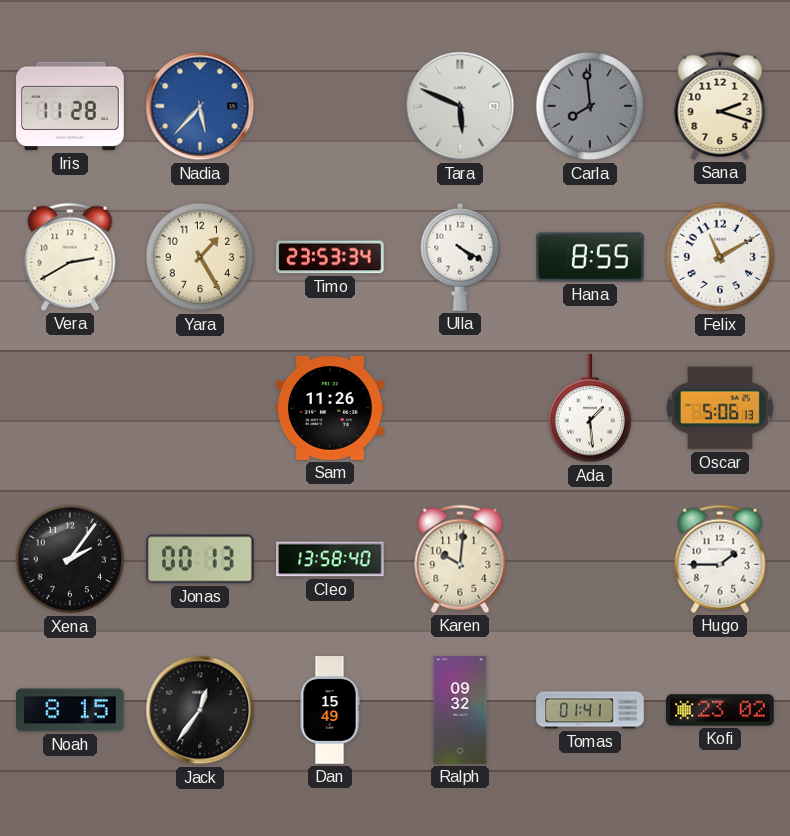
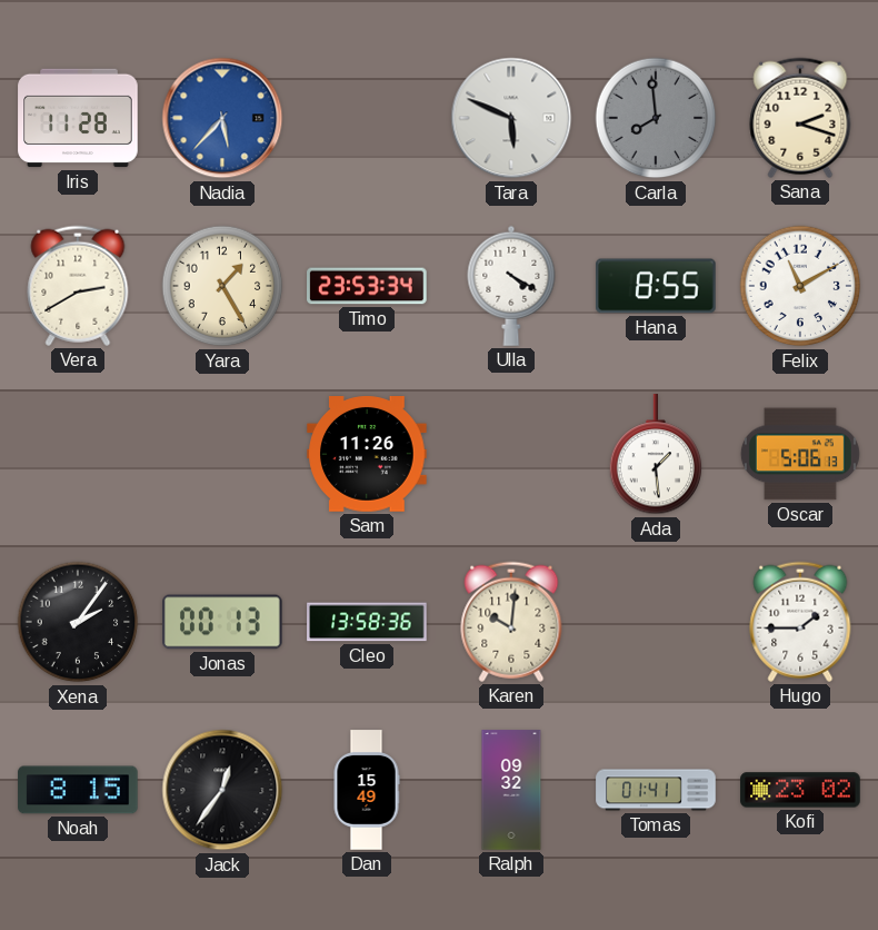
Cleo: 13:58:40 -> 13:58:36 (367, 622)
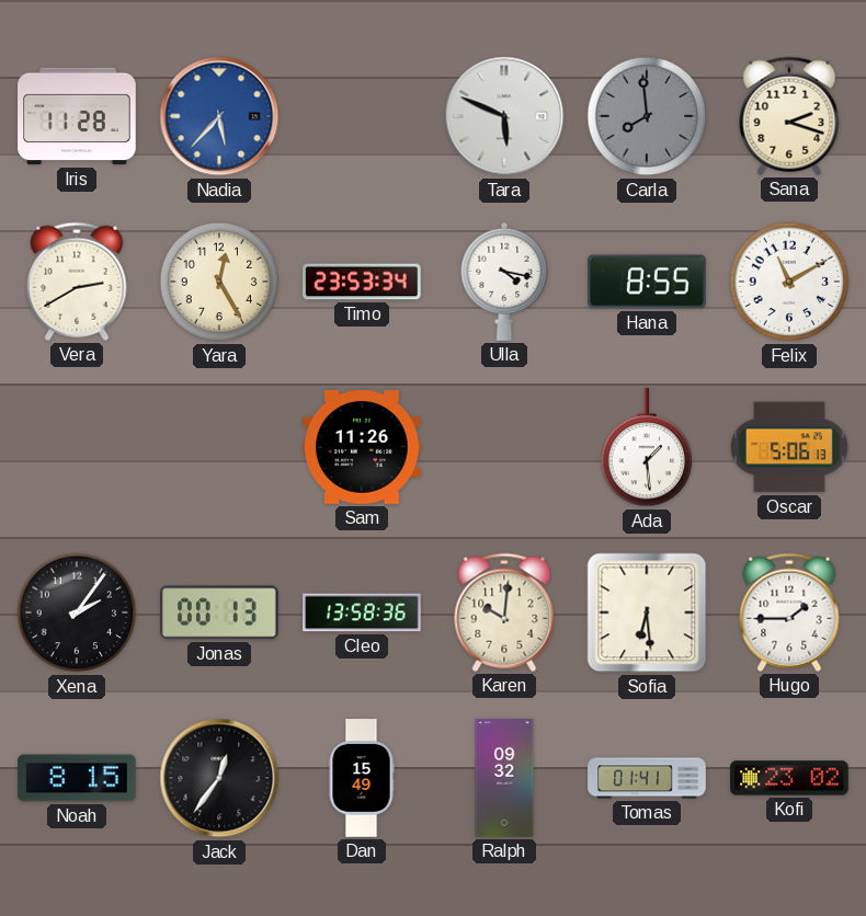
Yara: 1:25 -> 12:25 (219, 282)
Ulla: 4:20 -> 4:17 (504, 282)
Sofia: none -> 6:29 (647, 612)
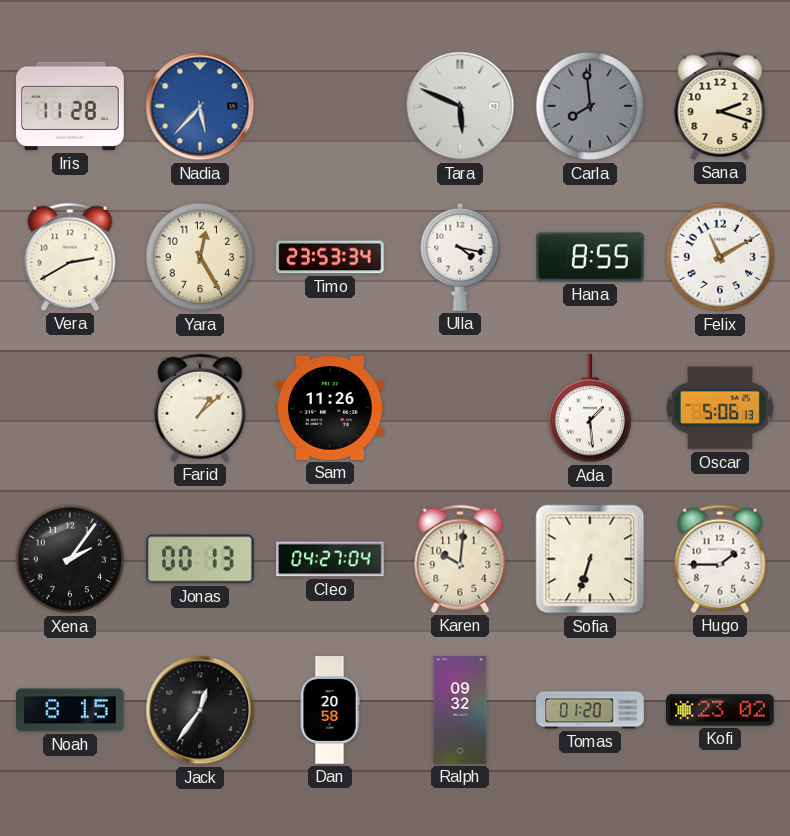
Farid: none -> 1:08 (200, 408)
Cleo: 13:58 -> 04:27 (330, 559)
Sofia: 6:29 -> 6:33 (590, 559)
Dan: 15:49 -> 20:58 (330, 710)
Tomas: 01:41 -> 01:20 (590, 710)
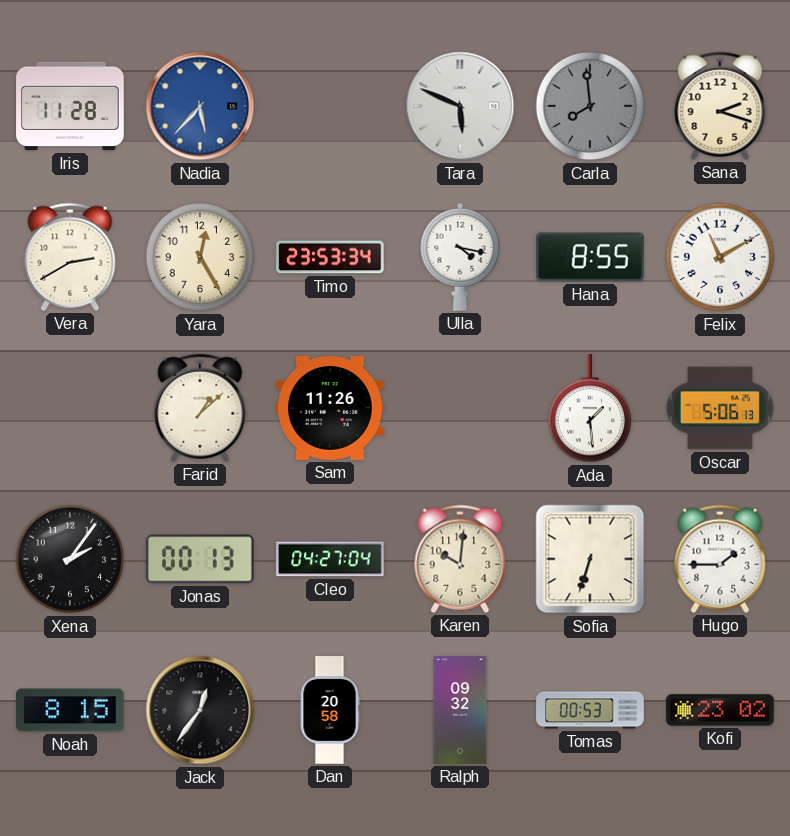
Tomas: 01:20 -> 00:53 (590, 710)
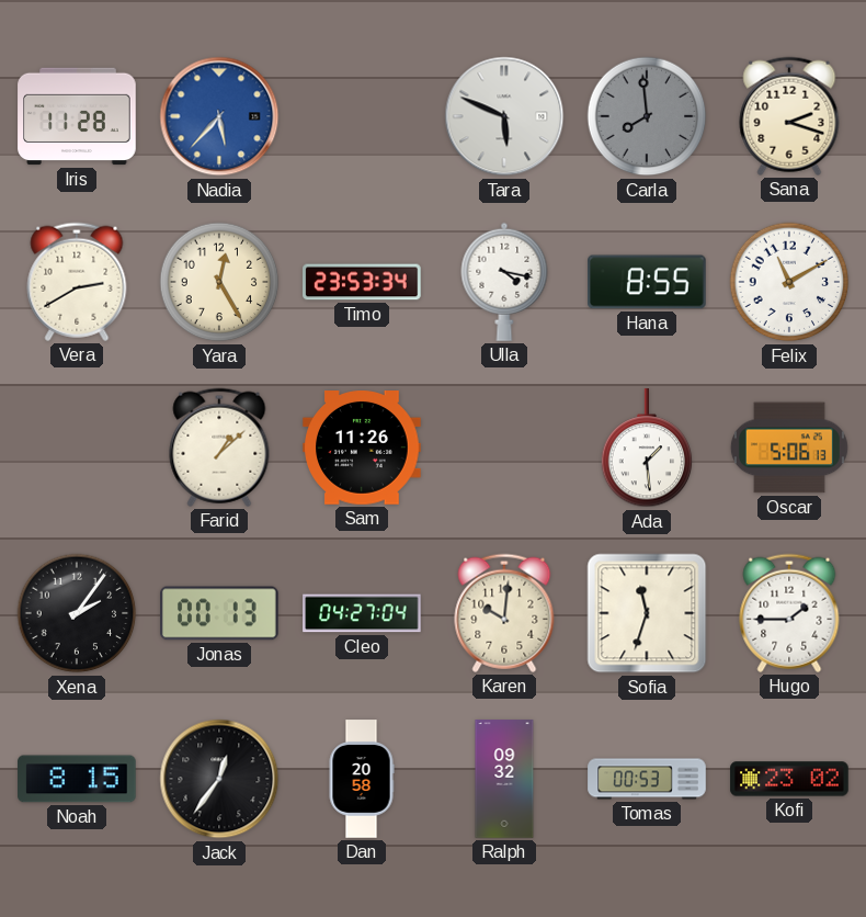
Sofia: 6:33 -> 11:33 (647, 613)
